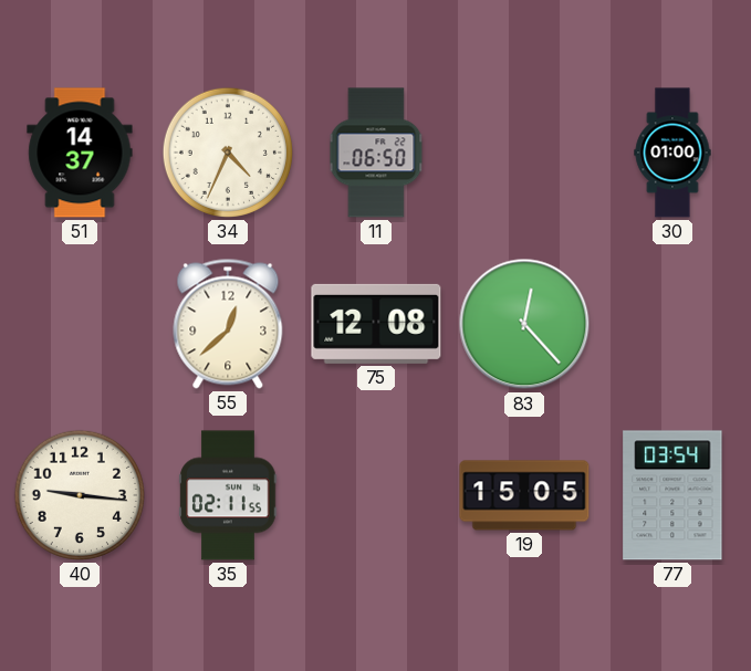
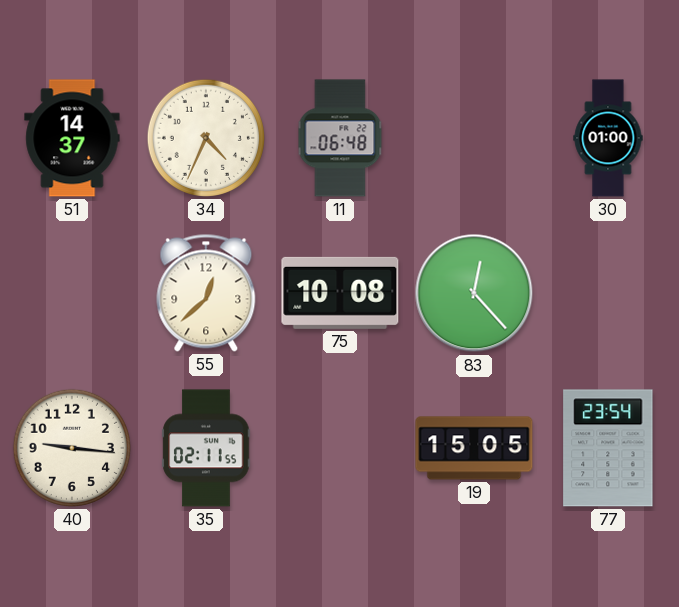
11: 06:50 -> 06:48 (340, 138)
75: 12:08 -> 10:08 (340, 293)
77: 03:54 -> 23:54 (608, 448)
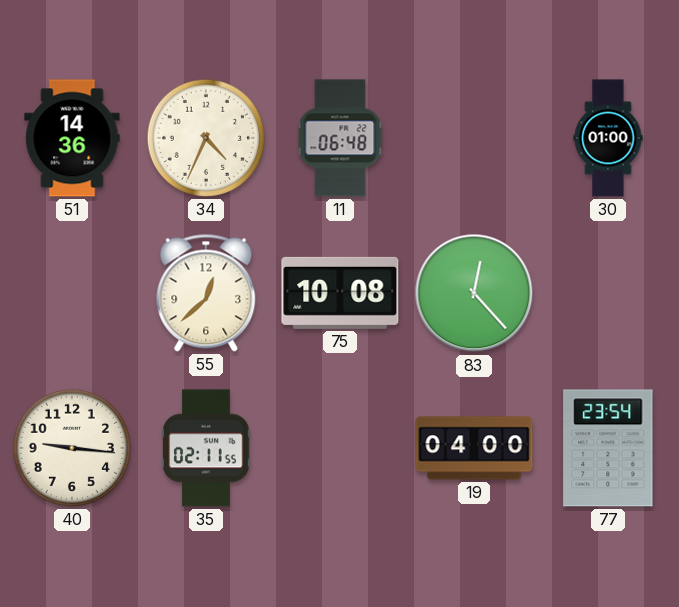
51: 14:37 -> 14:36 (72, 138)
19: 15:05 -> 04:00 (474, 448)
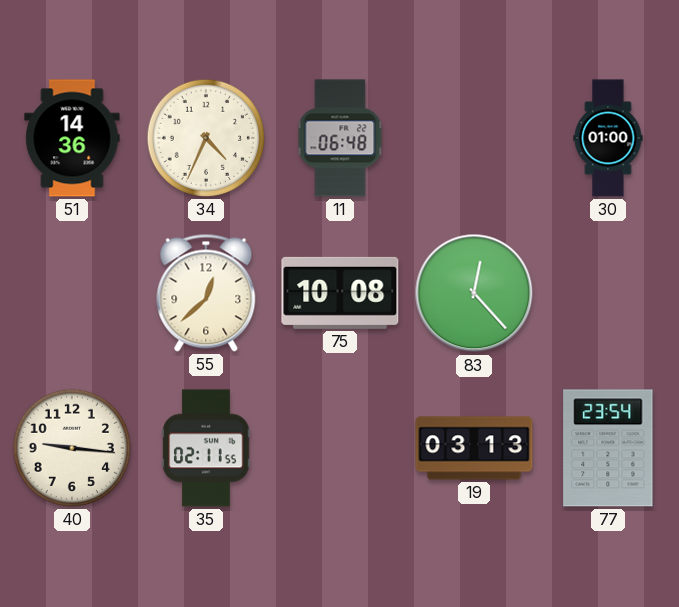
19: 04:00 -> 03:13 (474, 448)
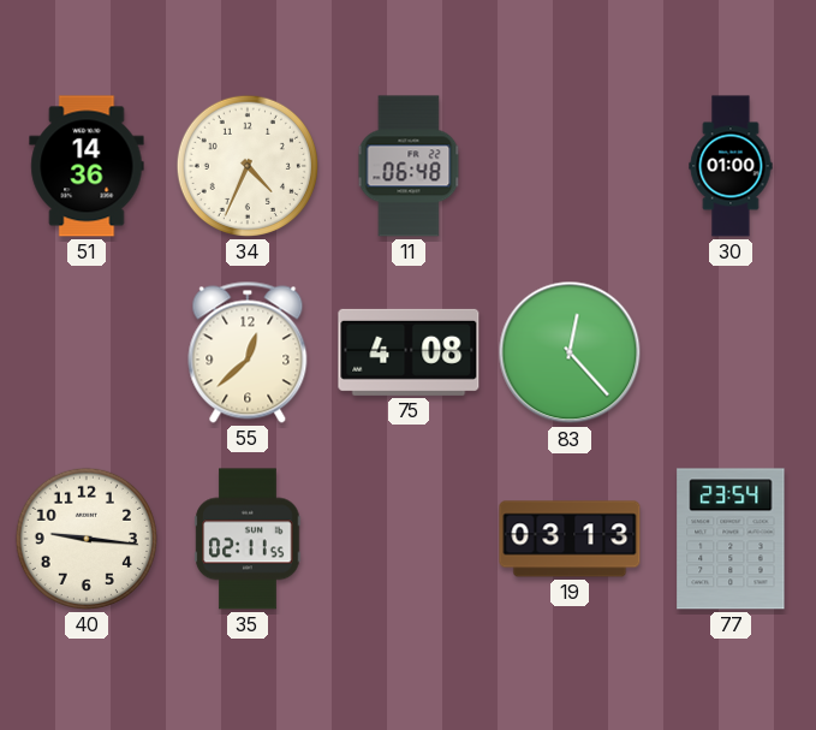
75: 10:08 -> 4:08 (409, 352)
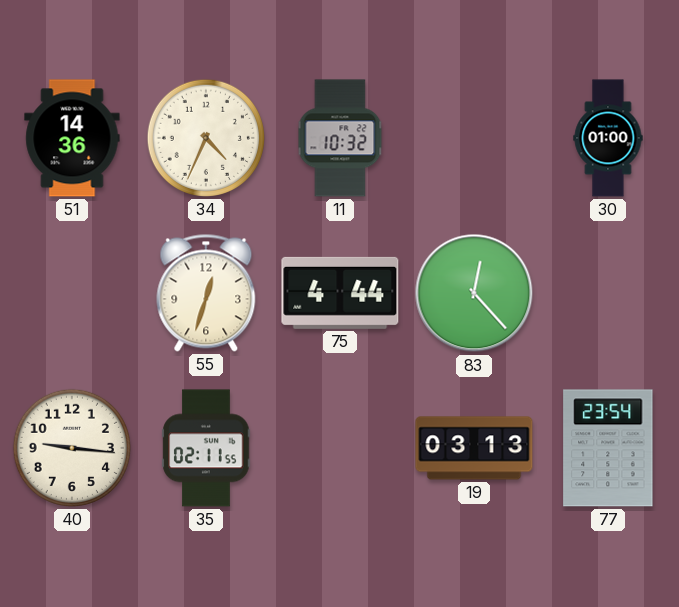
11: 06:48 -> 10:32 (340, 138)
55: 12:38 -> 12:33 (206, 293)
75: 4:08 -> 4:44 (340, 293)
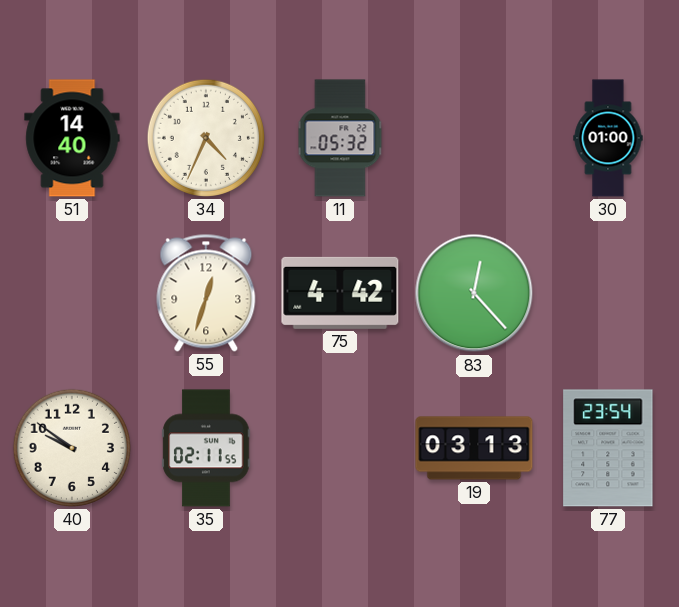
51: 14:36 -> 14:40 (72, 138)
11: 10:32 -> 05:32 (340, 138)
75: 4:44 -> 4:42 (340, 293)
40: 9:16 -> 9:51 (72, 448)
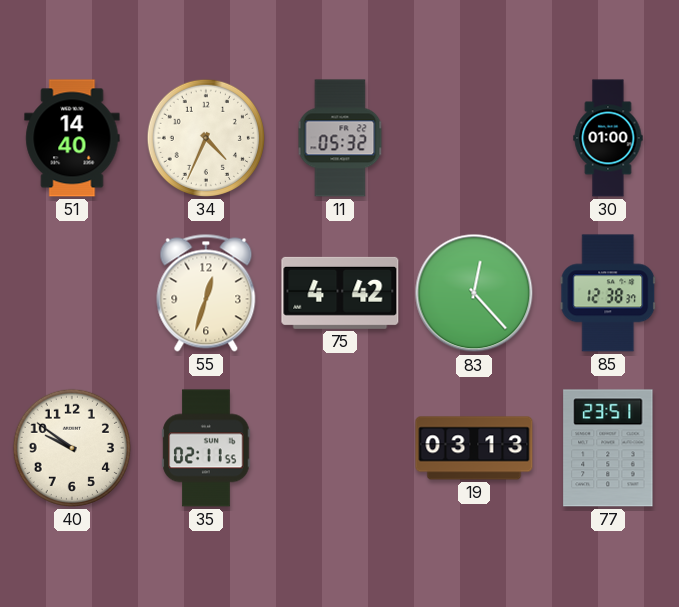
85: none -> 12:38 (608, 293)
77: 23:54 -> 23:51 (608, 448)
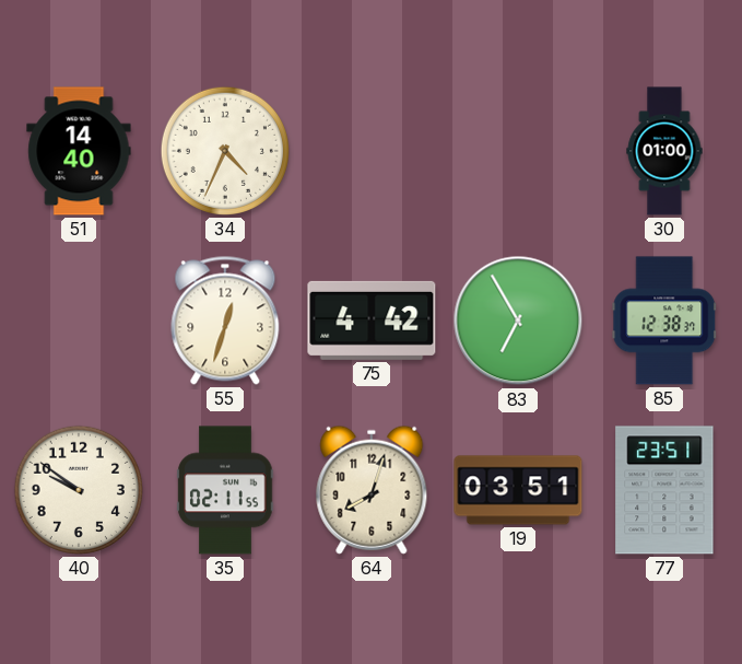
11: 05:32 -> none (340, 138)
83: 12:23 -> 6:55 (518, 321)
64: none -> 8:03 (372, 490)
19: 03:13 -> 03:51 (518, 490)
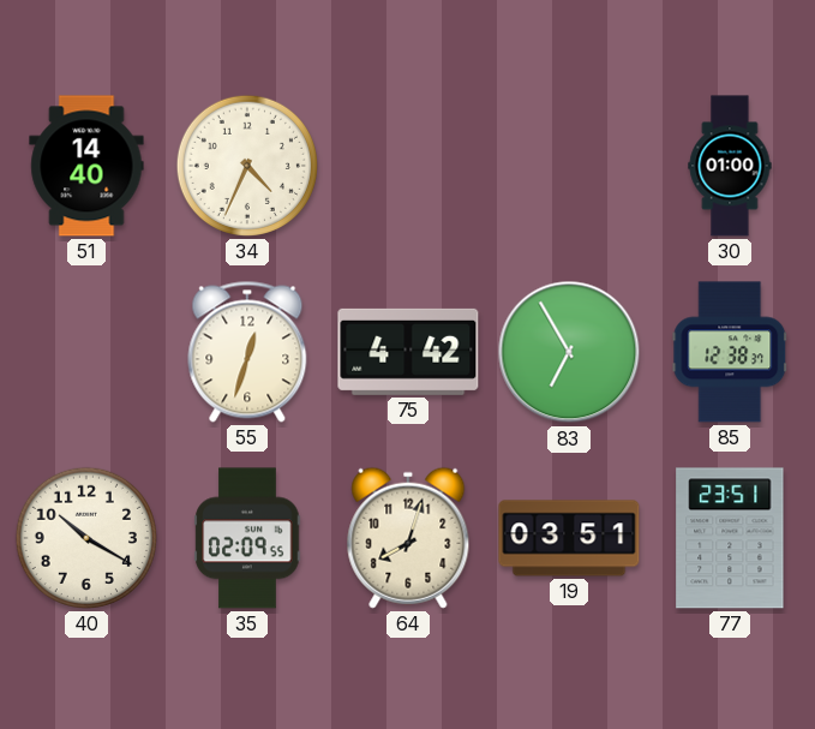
40: 9:51 -> 10:20 (86, 538)
35: 02:11 -> 02:09 (247, 538)
